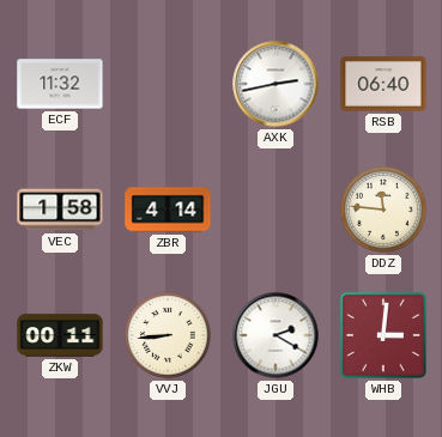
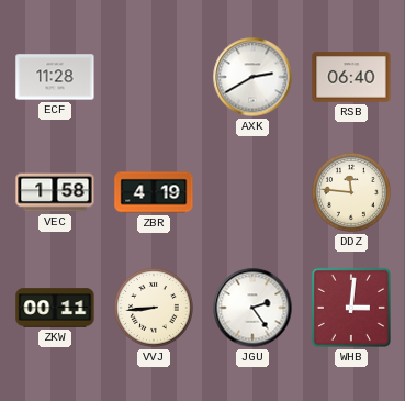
ECF: 11:32 -> 11:28 (55, 77)
AXK: 2:43 -> 2:40 (252, 77)
ZBR: 4:14 -> 4:19 (154, 192)
JGU: 2:20 -> 2:24 (252, 308)
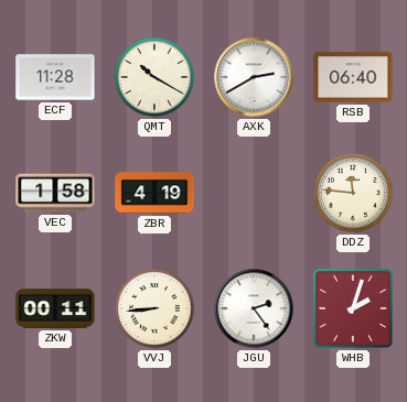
QMT: none -> 10:20 (156, 78)
WHB: 3:01 -> 2:03 (353, 308)
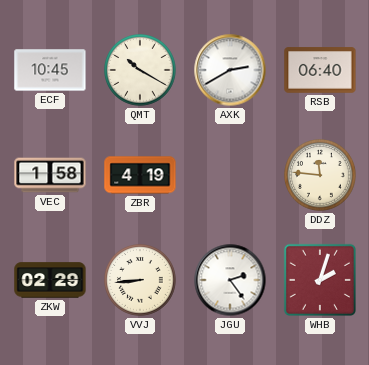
ECF: 11:28 -> 10:45 (50, 70)
ZKW: 00:11 -> 02:29 (50, 280)
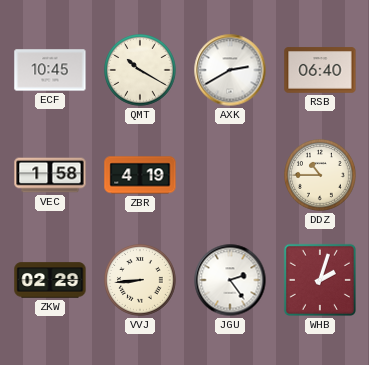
DDZ: 11:46 -> 10:45 (321, 176)
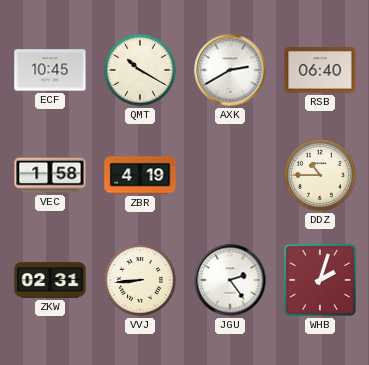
ZKW: 02:29 -> 02:31 (50, 280)
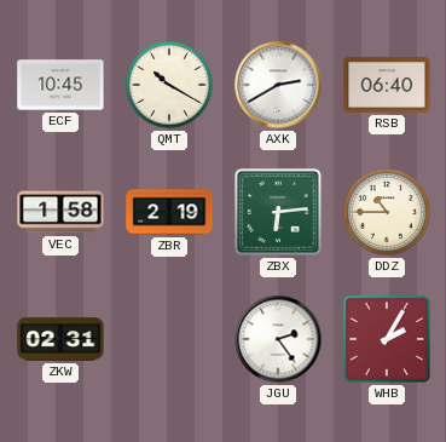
ZBR: 4:19 -> 2:19 (169, 212)
ZBX: none -> 6:14 (279, 213)
VVJ: 8:44 -> none (141, 281)
WHB: 2:03 -> 2:05 (387, 339)
